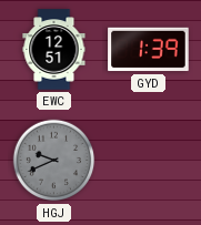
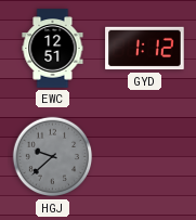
GYD: 1:39 -> 1:12 (145, 49)
HGJ: 9:41 -> 9:38 (53, 157)
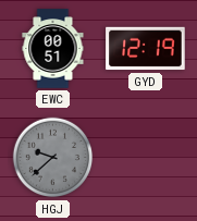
EWC: 12:51 -> 00:51 (53, 49)
GYD: 1:12 -> 12:19 (146, 49)
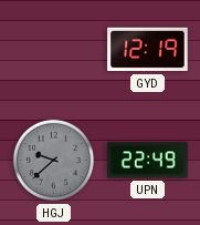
EWC: 00:51 -> none (53, 49)
UPN: none -> 22:49 (148, 161)
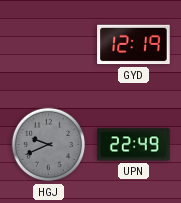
HGJ: 9:38 -> 9:41 (49, 145)
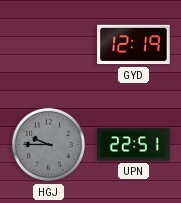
HGJ: 9:41 -> 9:45 (49, 145)
UPN: 22:49 -> 22:51 (134, 145)
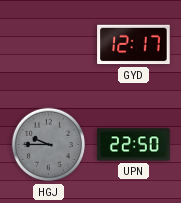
GYD: 12:19 -> 12:17 (134, 45)
UPN: 22:51 -> 22:50 (134, 145)
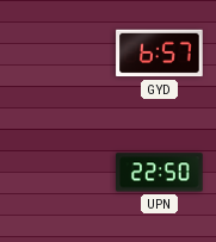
GYD: 12:17 -> 6:57 (160, 54)
HGJ: 9:45 -> none (49, 145)
